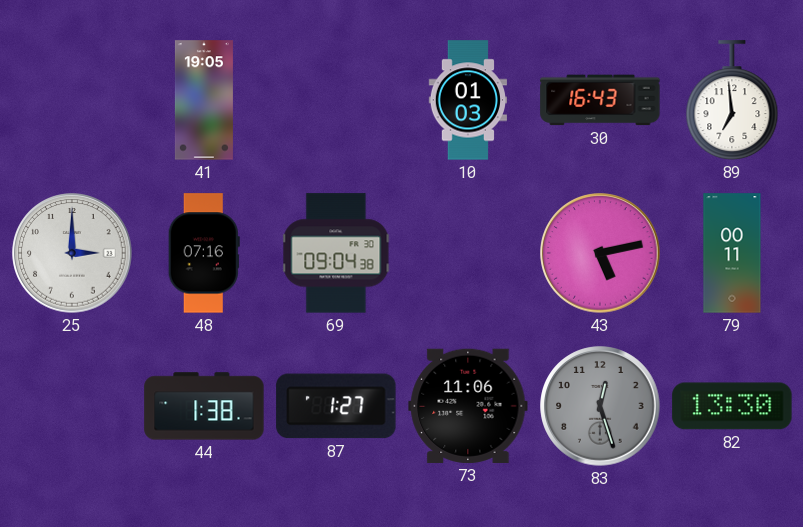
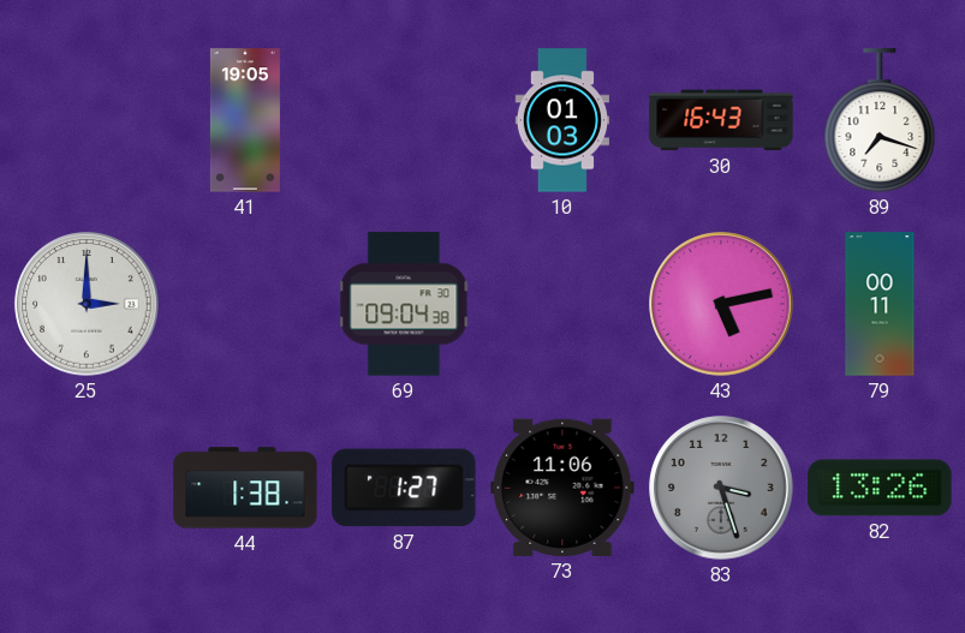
89: 6:59 -> 7:18 (880, 121)
48: 07:16 -> none (204, 253)
83: 12:27 -> 3:27 (721, 488)
82: 13:30 -> 13:26 (880, 488)
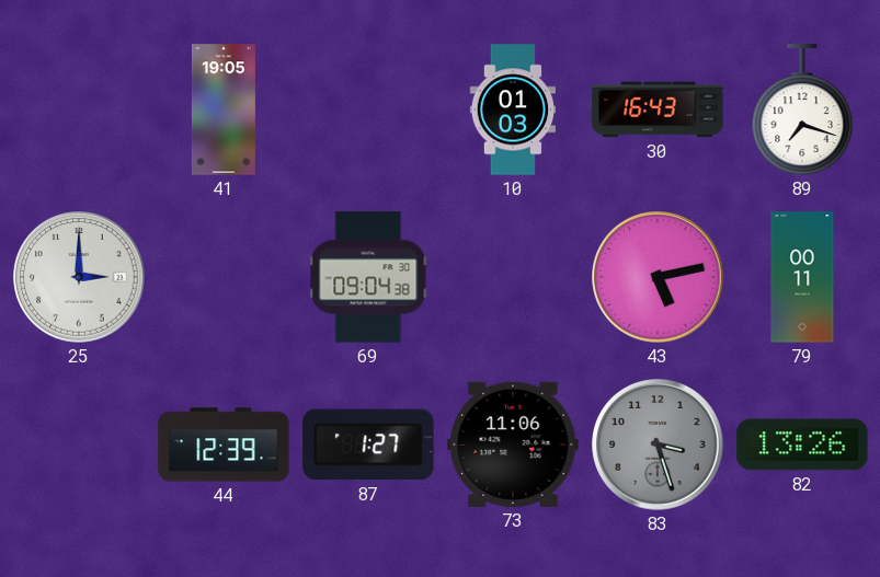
44: 1:38 -> 12:39 (224, 445)
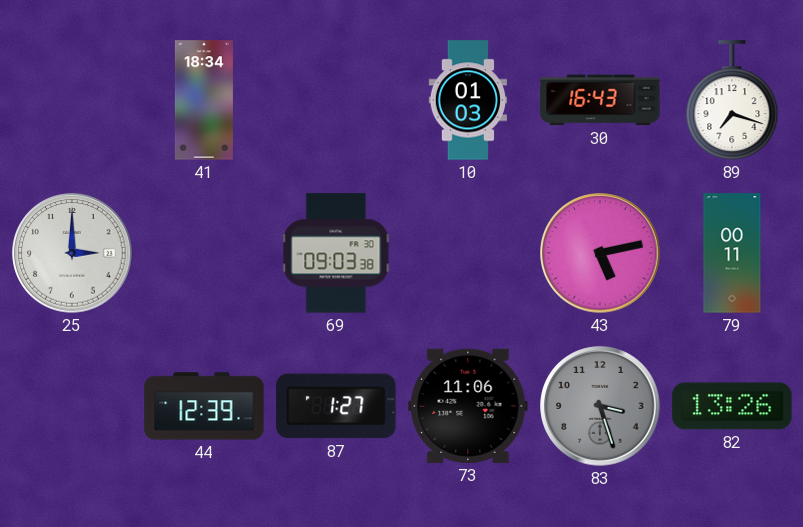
41: 19:05 -> 18:34 (204, 100)
69: 09:04 -> 09:03 (336, 253)
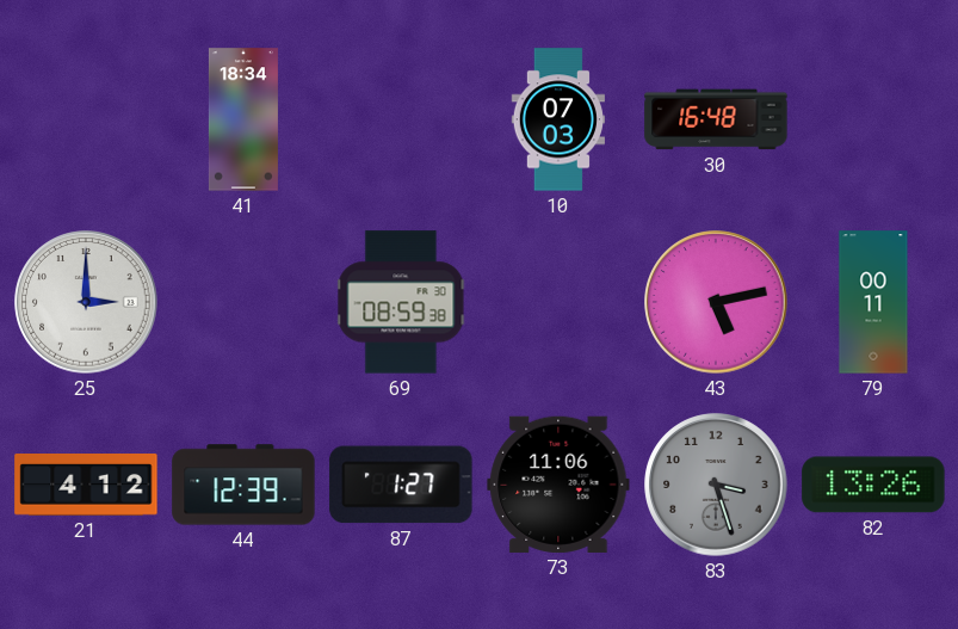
10: 01:03 -> 07:03 (557, 119)
30: 16:43 -> 16:48 (716, 119)
89: 7:18 -> none (732, 101)
69: 09:03 -> 08:59 (401, 302)
21: none -> 4:12 (86, 486)
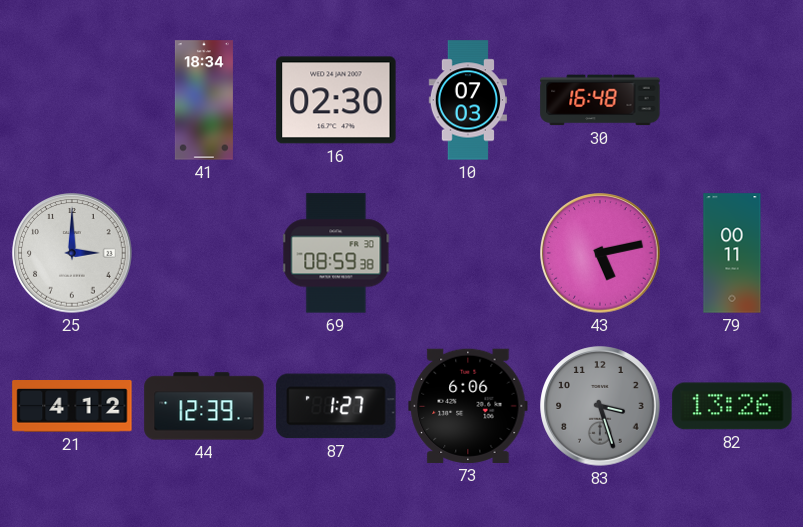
16: none -> 02:30 (336, 100)
73: 11:06 -> 6:06 (468, 406)
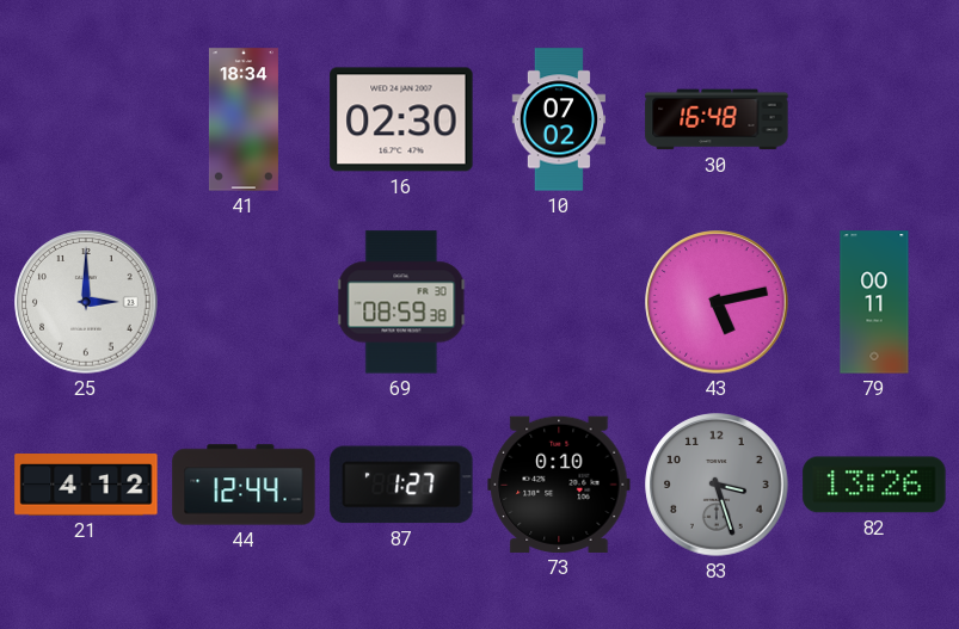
10: 07:03 -> 07:02 (558, 119)
44: 12:39 -> 12:44 (244, 485)
73: 6:06 -> 0:10 (559, 485)
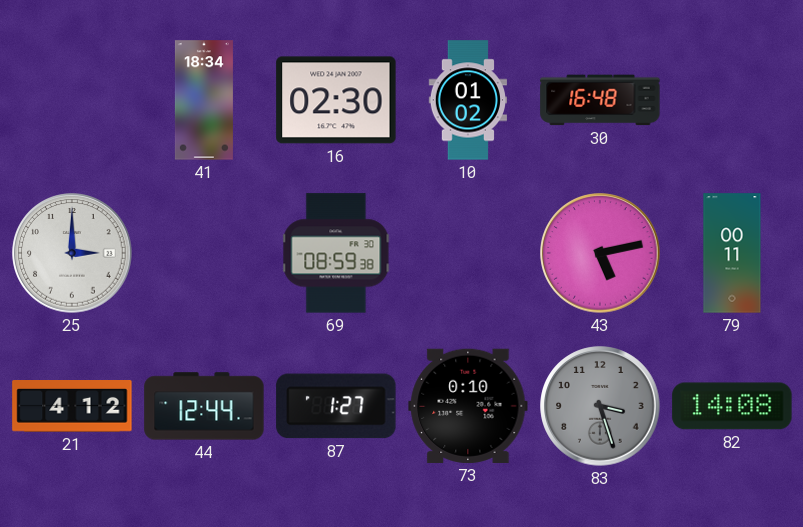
10: 07:02 -> 01:02 (467, 100)
82: 13:26 -> 14:08 (732, 406)
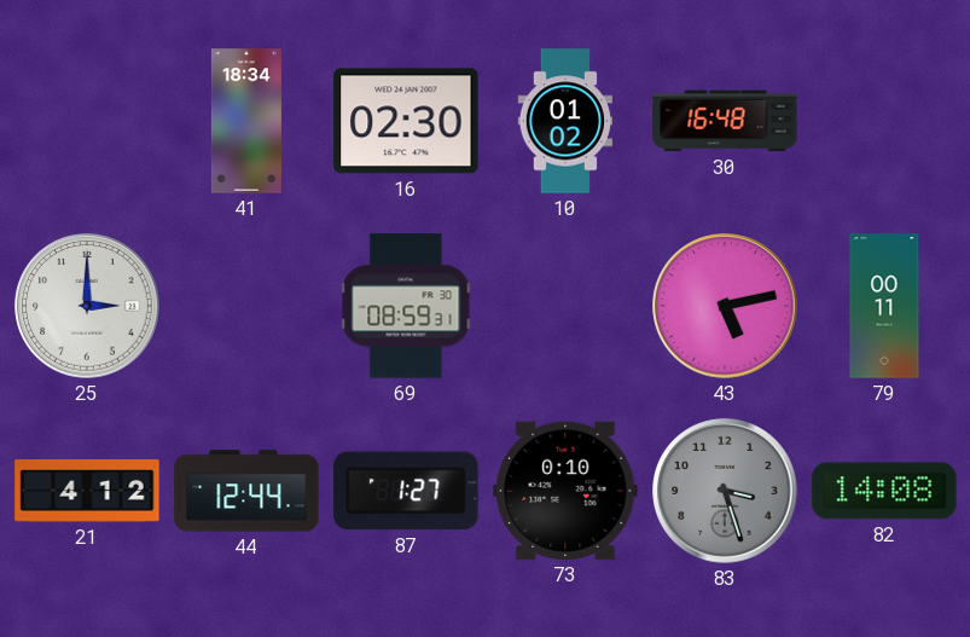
69: 08:59:38 -> 08:59:31 (406, 306)
